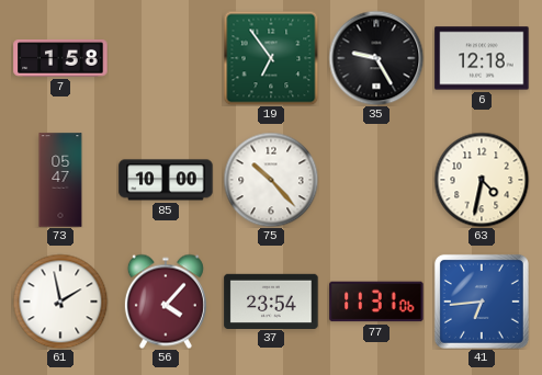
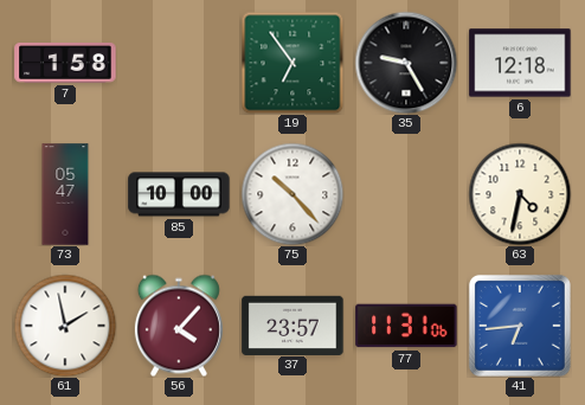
37: 23:54 -> 23:57 (292, 324)
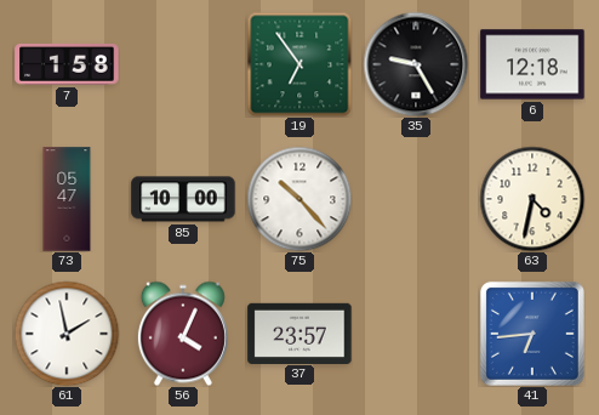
56: 4:07 -> 4:04 (183, 334)
77: 11:31 -> none (406, 326)
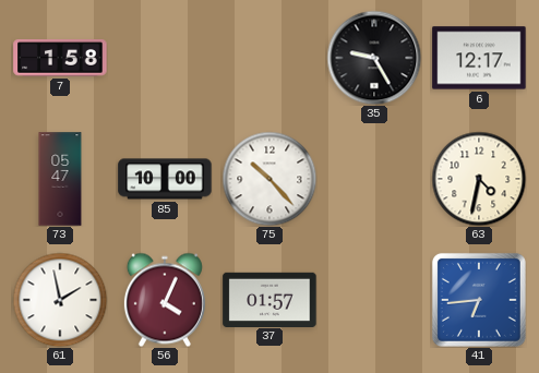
19: 6:54 -> none (299, 64)
6: 12:18 -> 12:17 (479, 58)
37: 23:57 -> 01:57 (269, 299)
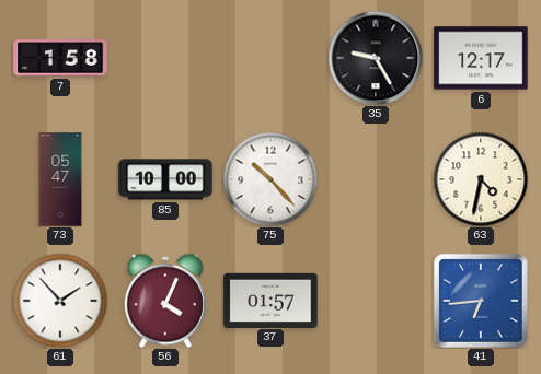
61: 1:58 -> 1:53 (60, 301)
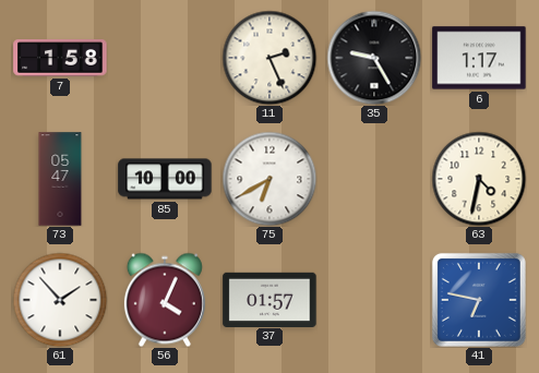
11: none -> 2:26 (269, 58)
6: 12:17 -> 1:17 (479, 58)
75: 10:23 -> 6:40 (269, 179)
41: 6:44 -> 6:47 (479, 300)
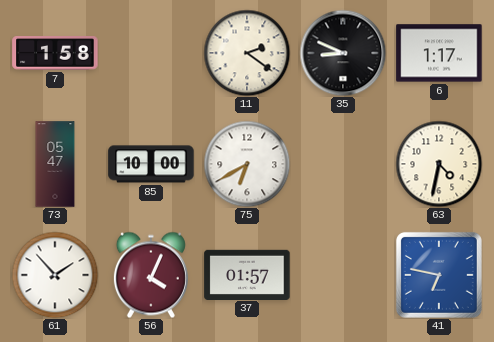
11: 2:26 -> 2:21 (247, 53)
35: 9:25 -> 8:49 (343, 53)
